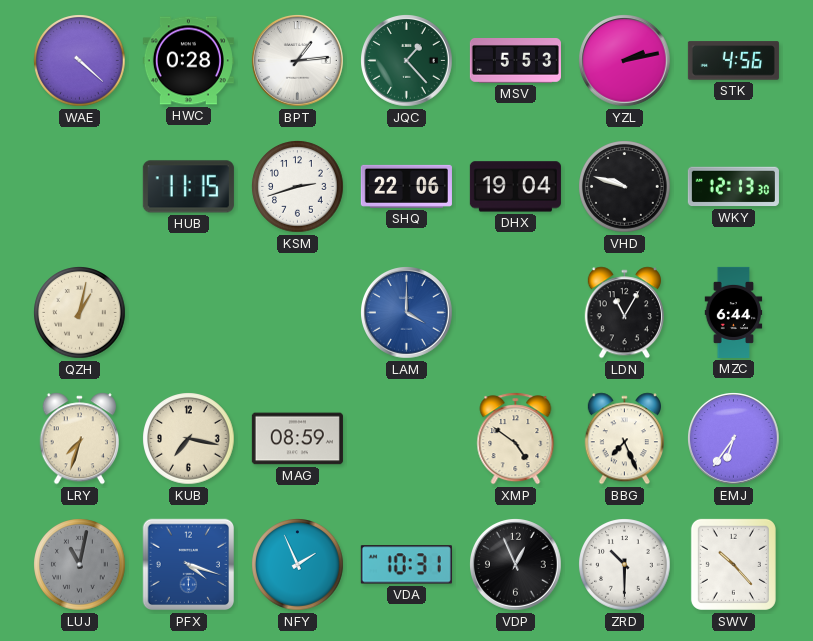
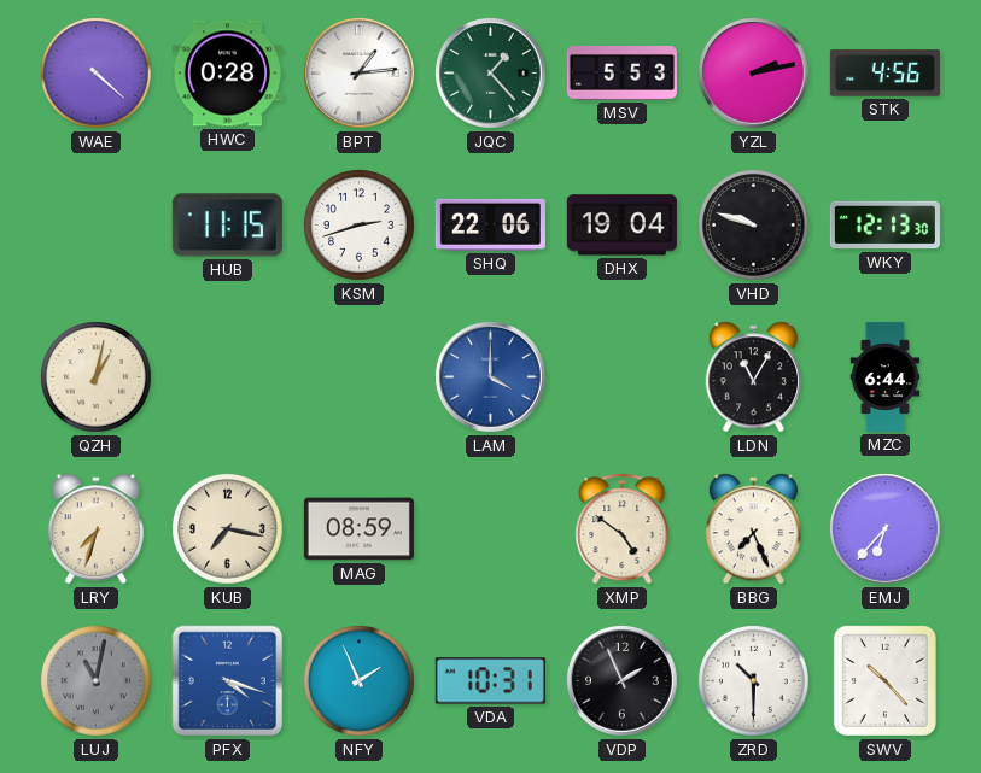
EMJ: 6:36 -> 6:37 (886, 529)
VDP: 12:56 -> 1:56 (623, 681)
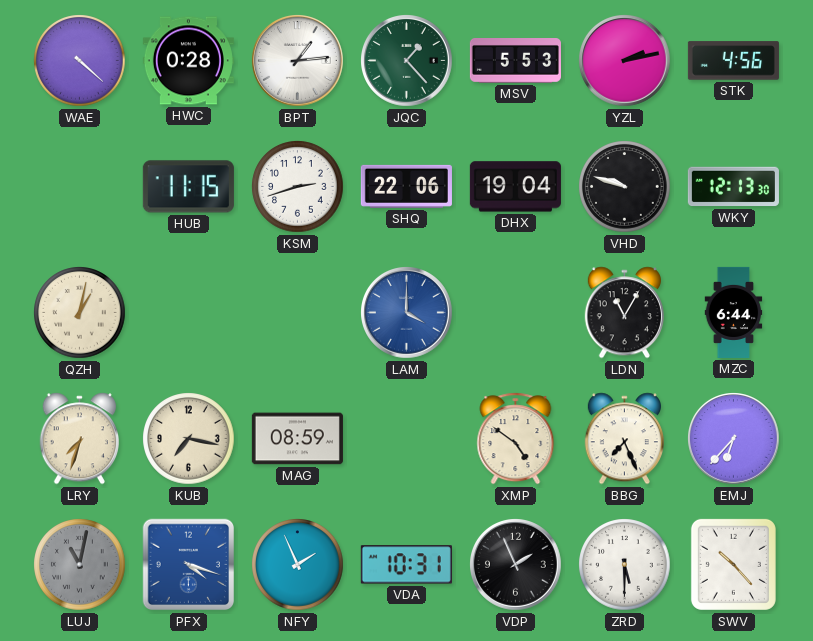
ZRD: 10:30 -> 5:30 (625, 565)
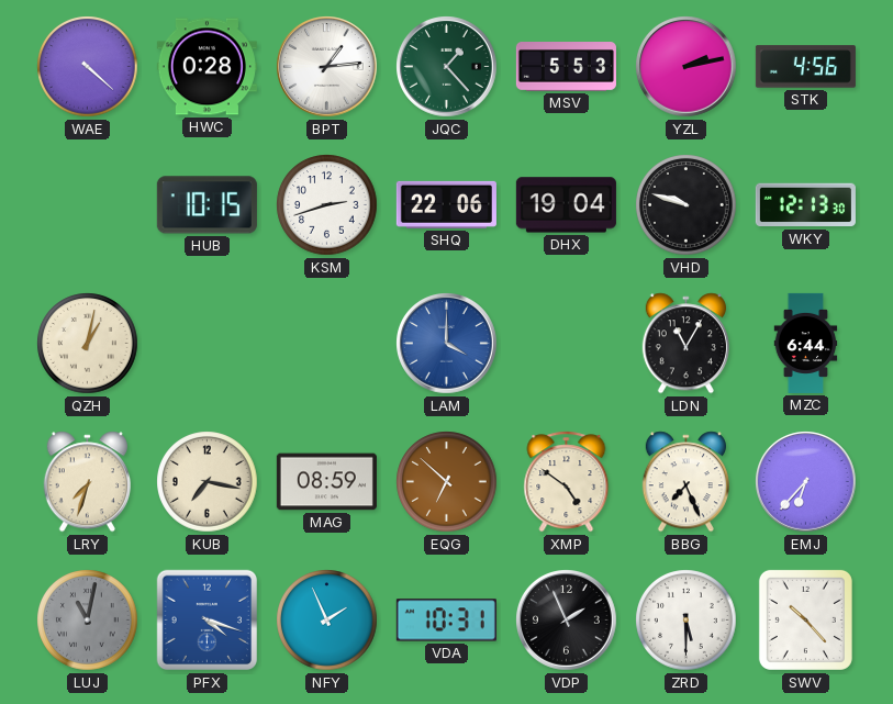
HUB: 11:15 -> 10:15 (206, 205)
EQG: none -> 6:52 (447, 482)
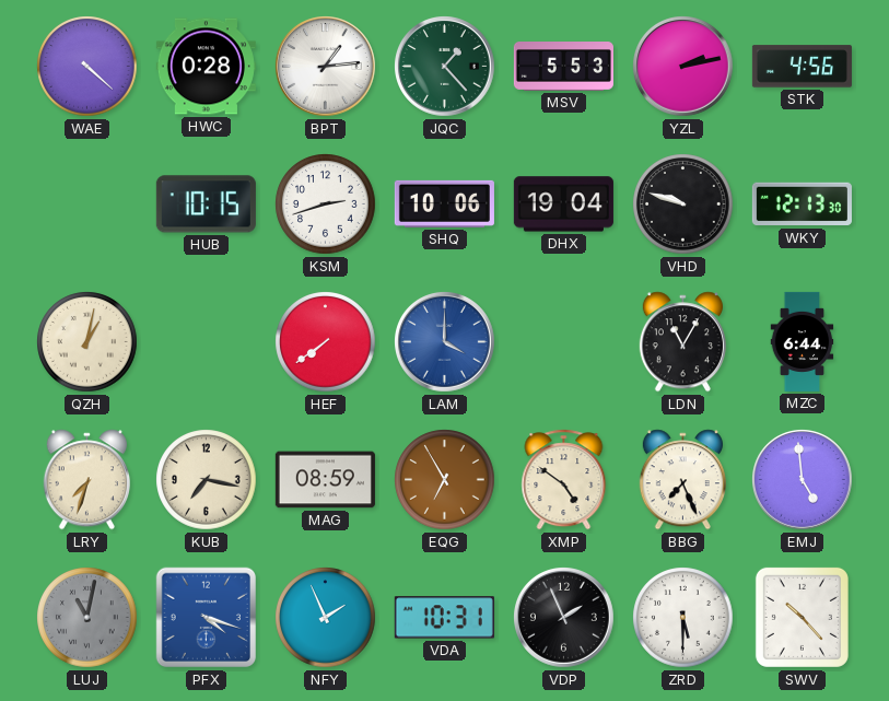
SHQ: 22:06 -> 10:06 (444, 203)
HEF: none -> 7:39 (326, 342)
EQG: 6:52 -> 6:55 (445, 480)
EMJ: 6:37 -> 4:59 (803, 480)
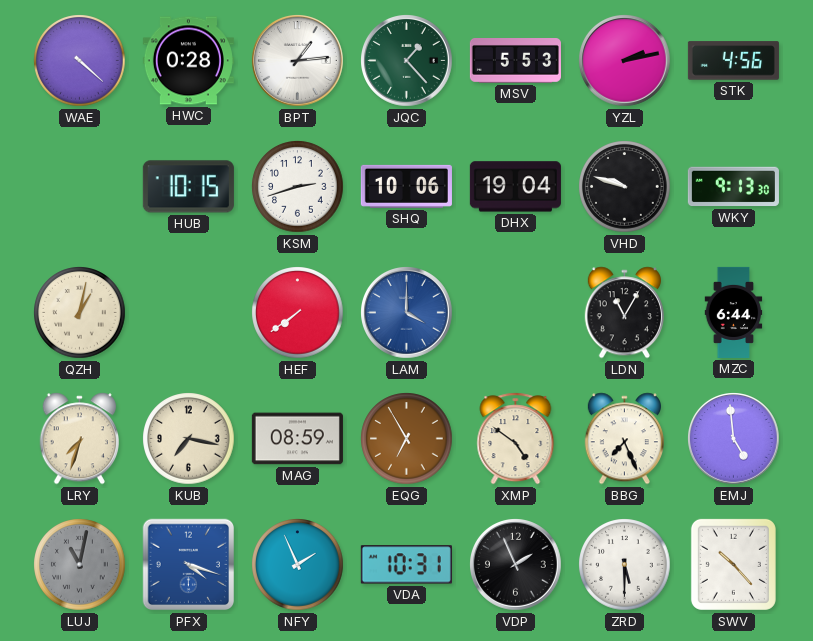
WKY: 12:13 -> 9:13 (733, 187)
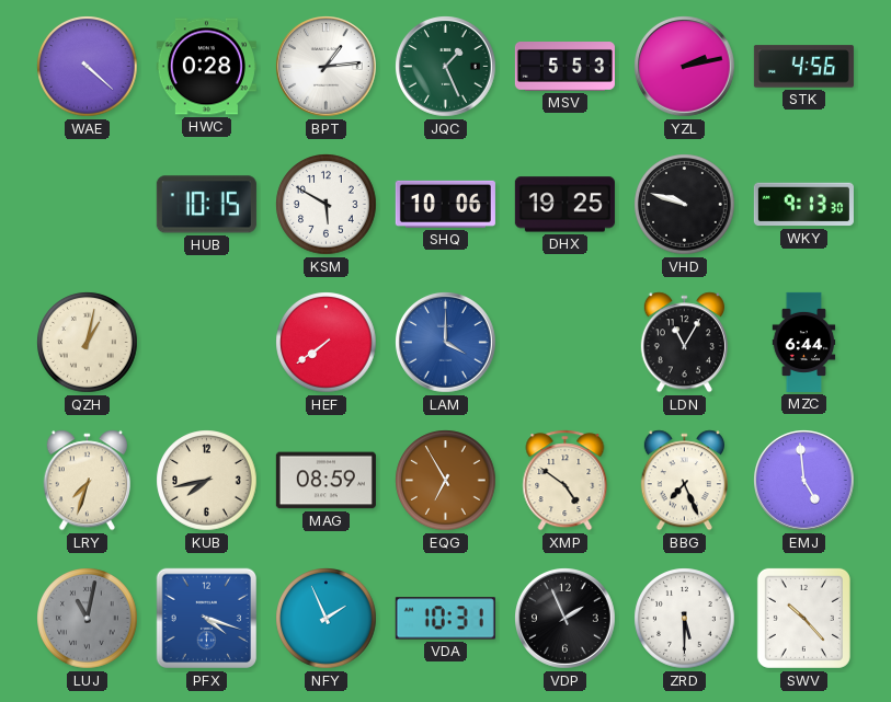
JQC: 1:23 -> 1:26 (446, 67)
KSM: 2:42 -> 5:50 (327, 205)
DHX: 19:04 -> 19:25 (564, 205)
KUB: 7:17 -> 7:43 (207, 481)
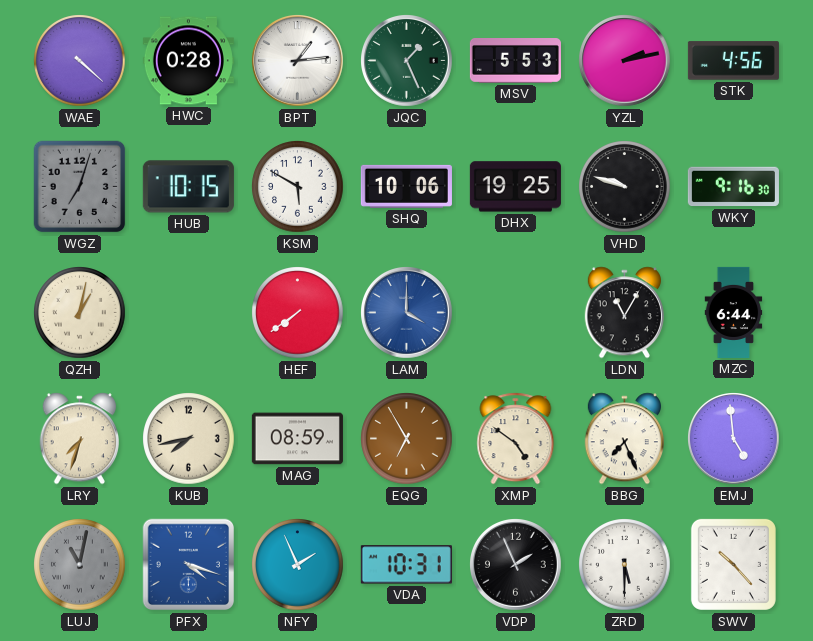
WGZ: none -> 7:03 (80, 187)
WKY: 9:13 -> 9:16 (733, 187)
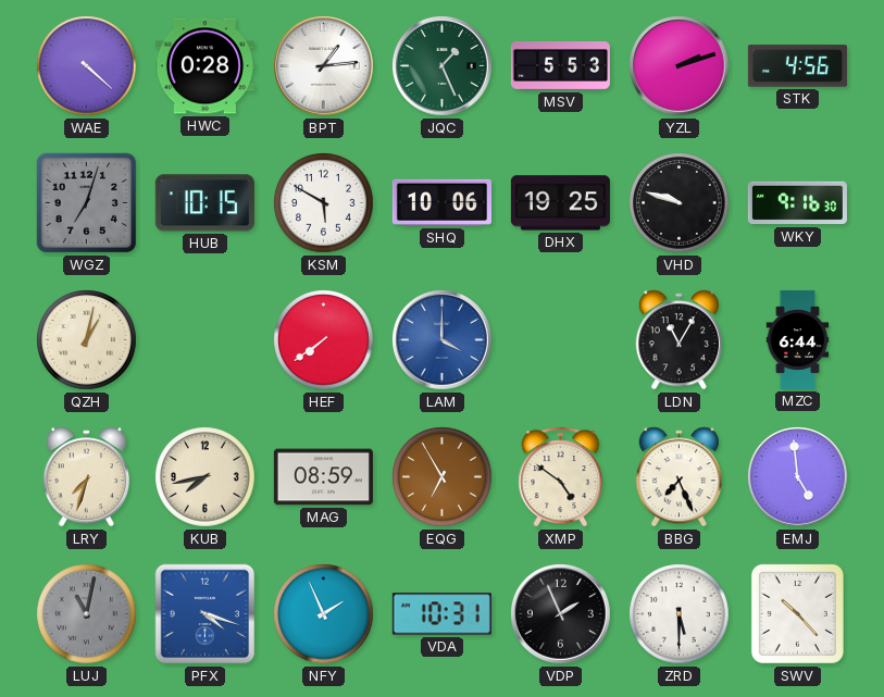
YZL: 2:13 -> 2:12 (680, 66)
